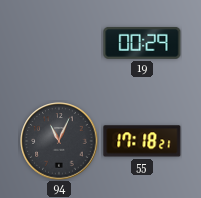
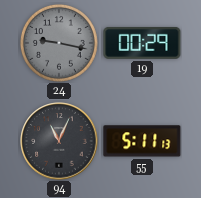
24: none -> 9:17 (59, 43)
55: 17:18 -> 5:11 (142, 141)
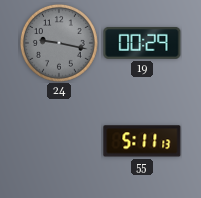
94: 11:04 -> none (59, 141)
